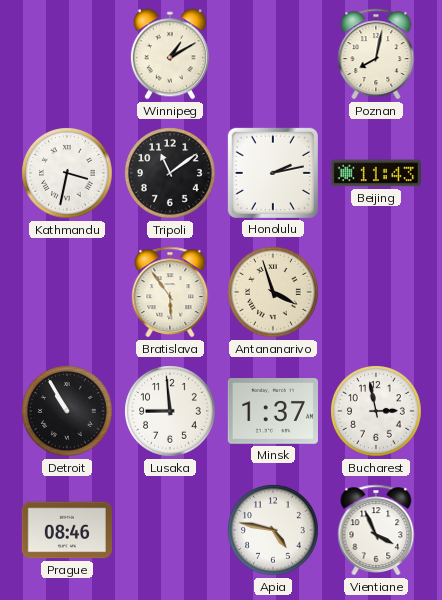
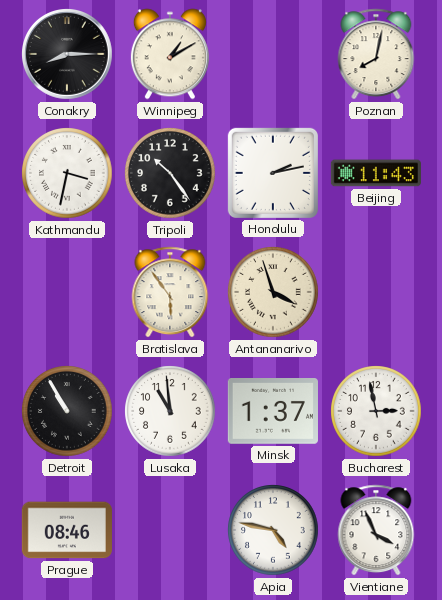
Conakry: none -> 8:15 (68, 55)
Tripoli: 11:09 -> 10:24 (170, 173)
Lusaka: 8:59 -> 10:59 (170, 411)
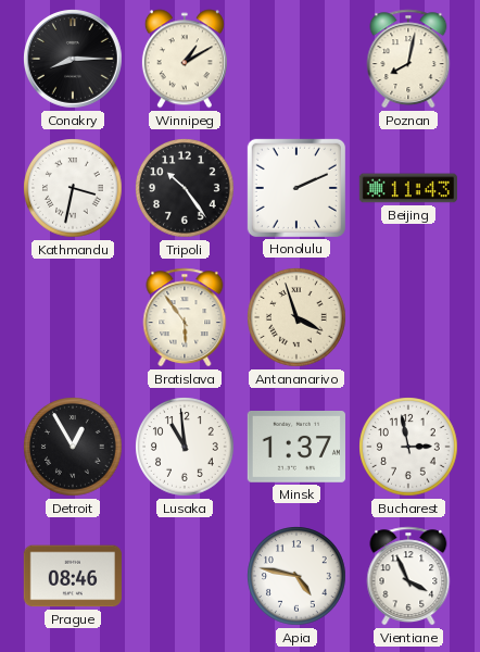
Honolulu: 2:13 -> 2:11 (296, 188)
Detroit: 10:55 -> 12:55 (73, 447)
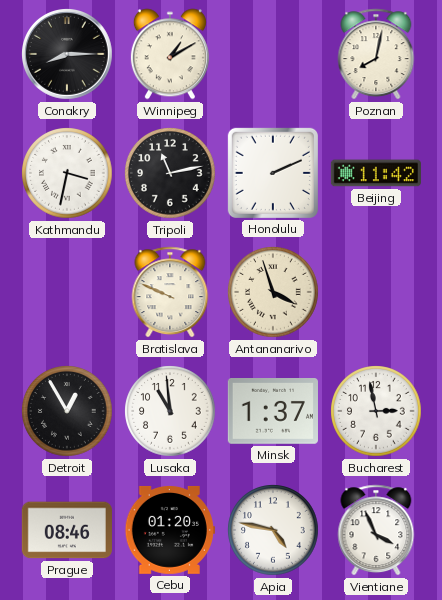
Tripoli: 10:24 -> 11:13 (170, 173)
Beijing: 11:43 -> 11:42 (376, 173)
Bratislava: 5:54 -> 9:49 (170, 292)
Cebu: none -> 01:20 (170, 530)
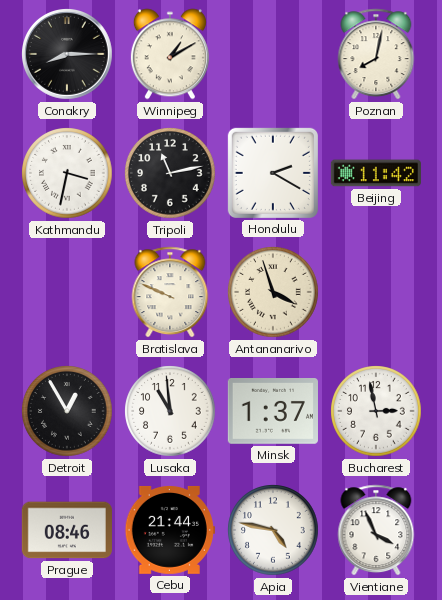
Honolulu: 2:11 -> 2:20 (273, 173)
Cebu: 01:20 -> 21:44 (170, 530)
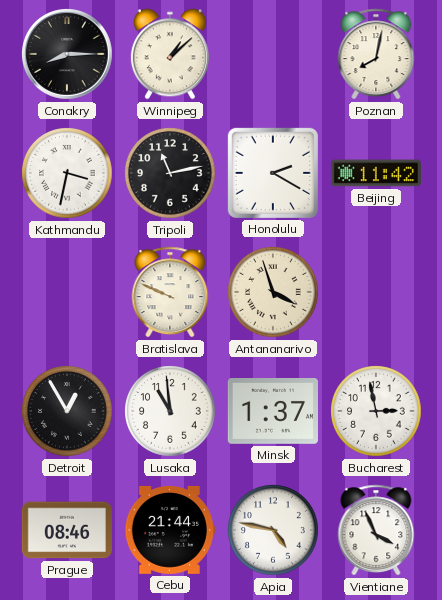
Winnipeg: 1:10 -> 1:08 (170, 54)
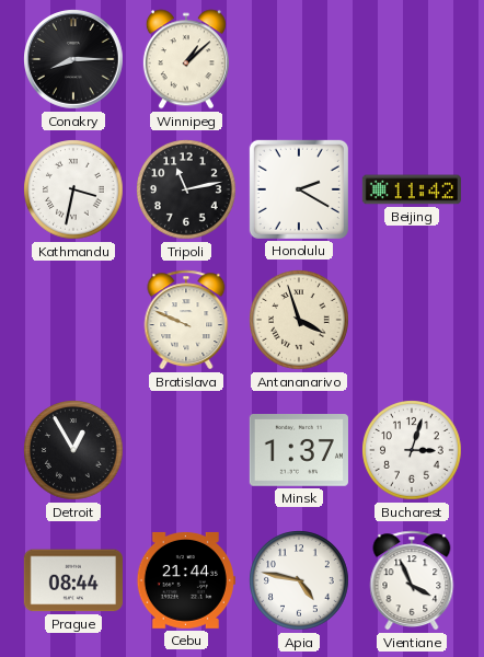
Poznan: 8:02 -> none (376, 54)
Lusaka: 10:59 -> none (170, 411)
Bucharest: 2:58 -> 3:03 (412, 450)
Prague: 08:46 -> 08:44 (73, 580)
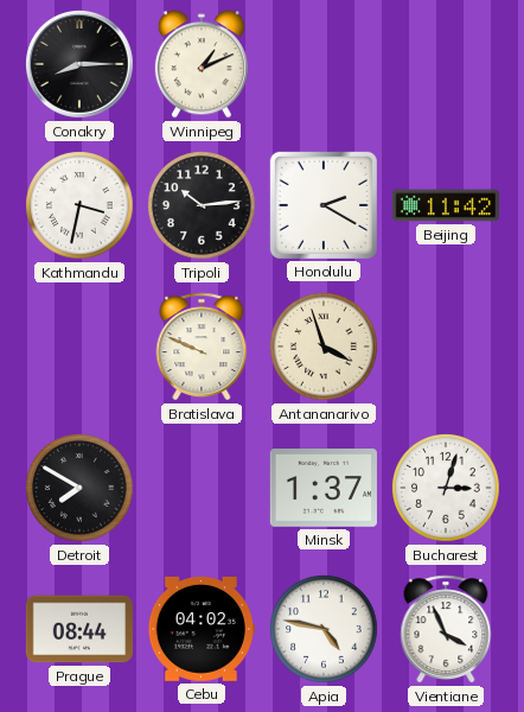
Winnipeg: 1:08 -> 1:11 (202, 64)
Tripoli: 11:13 -> 10:14 (202, 205)
Detroit: 12:55 -> 7:50 (79, 488)
Cebu: 21:44 -> 04:02 (202, 629)
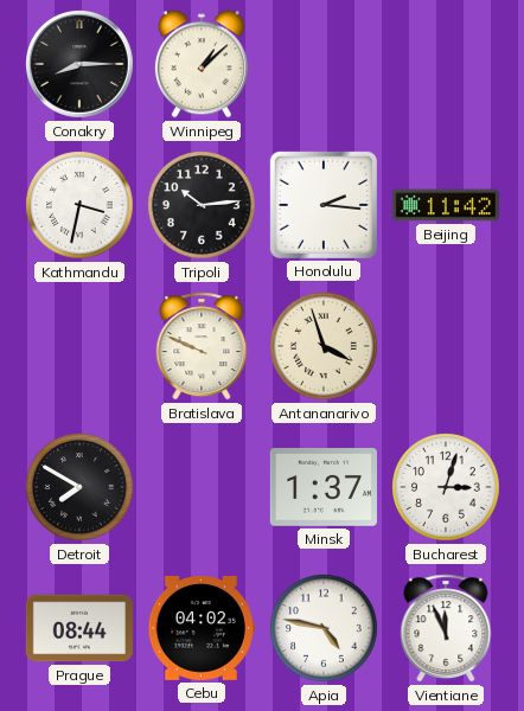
Winnipeg: 1:11 -> 1:08 (202, 64)
Honolulu: 2:20 -> 2:16 (324, 205)
Vientiane: 3:56 -> 11:56 (446, 628)
